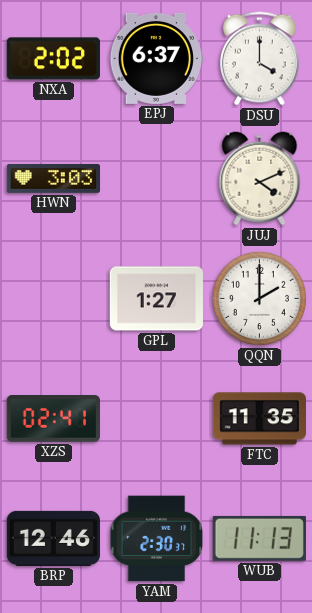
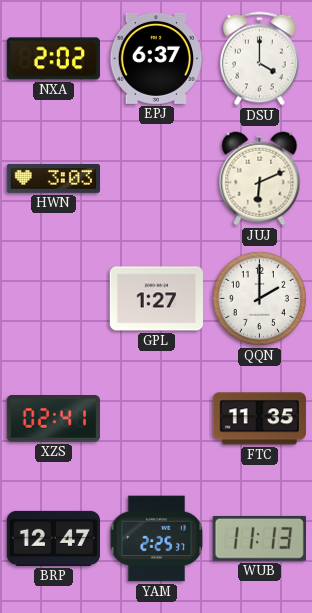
JUJ: 4:11 -> 6:11 (260, 179)
BRP: 12:46 -> 12:47 (53, 538)
YAM: 2:30 -> 2:25 (157, 539)
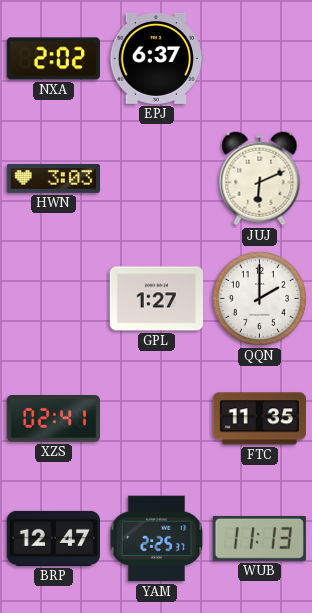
DSU: 4:00 -> none (260, 59)
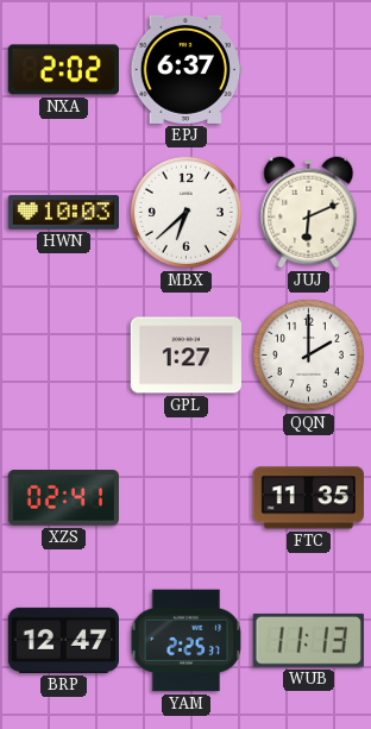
HWN: 3:03 -> 10:03 (63, 213)
MBX: none -> 6:38 (185, 212)
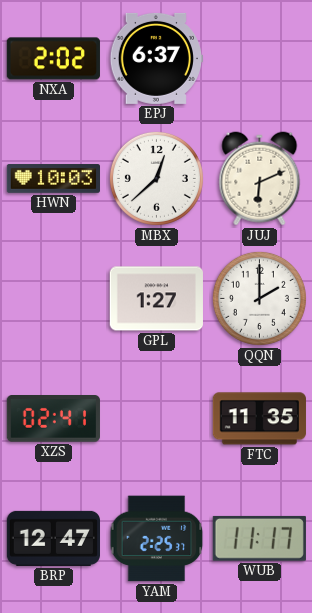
MBX: 6:38 -> 12:38 (156, 178)
WUB: 11:13 -> 11:17 (259, 538)
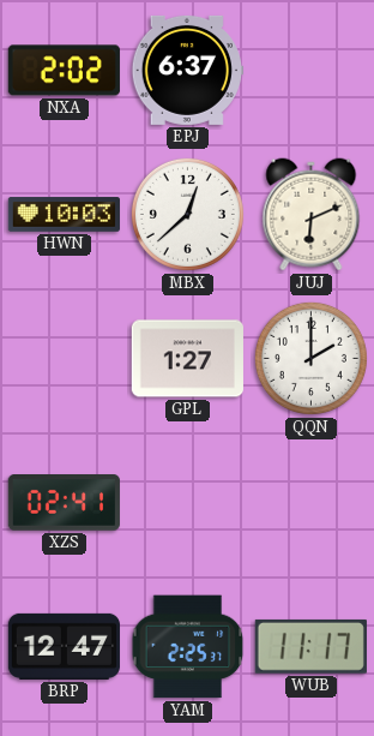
FTC: 11:35 -> none (259, 419)
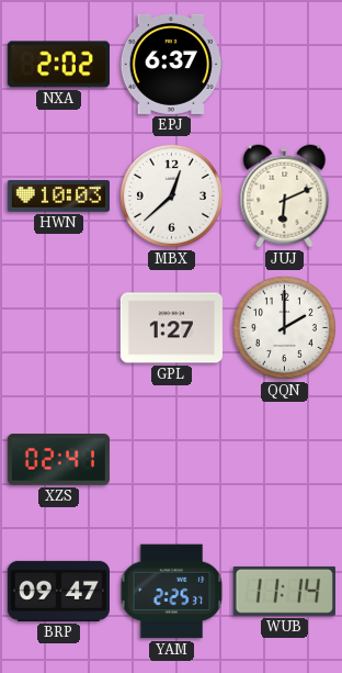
BRP: 12:47 -> 09:47 (58, 591)
WUB: 11:17 -> 11:14 (284, 591)
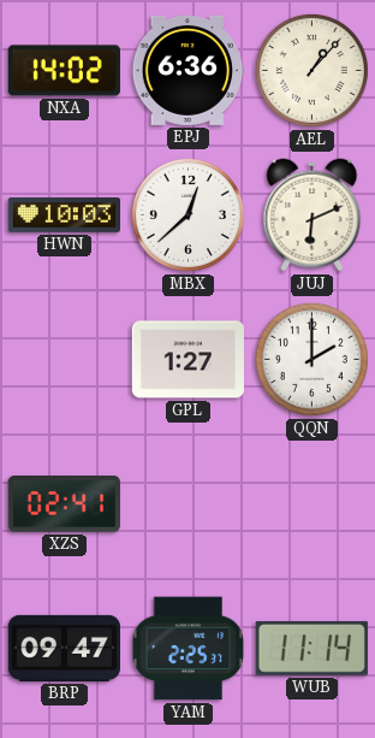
NXA: 2:02 -> 14:02 (64, 71)
EPJ: 6:37 -> 6:36 (187, 70)
AEL: none -> 1:07 (311, 70)
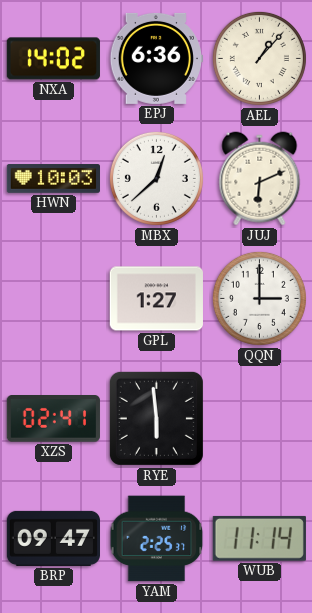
QQN: 2:00 -> 3:00 (259, 298)
RYE: none -> 5:59 (156, 418)
